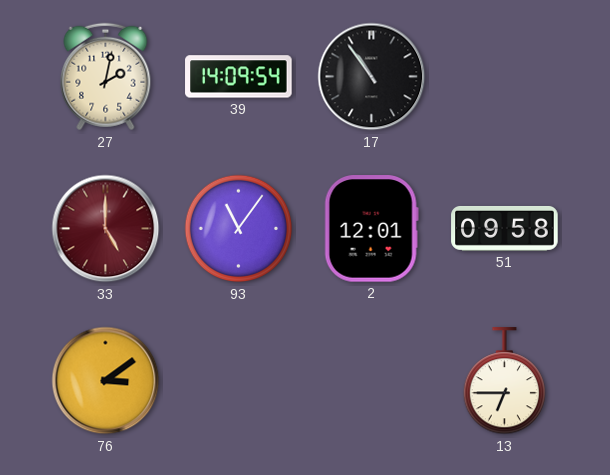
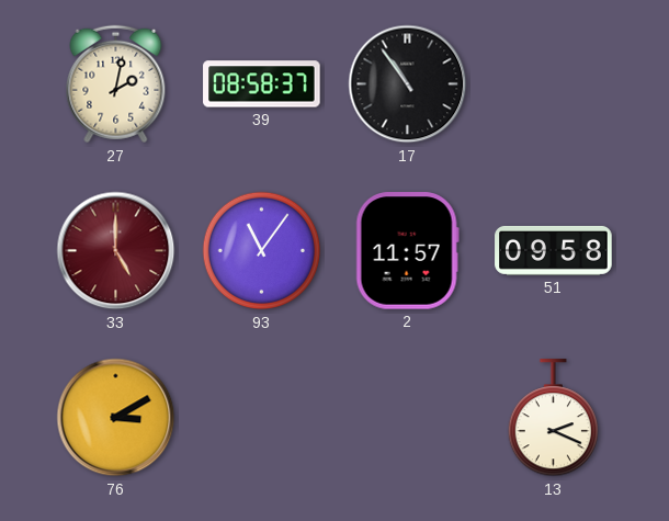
39: 14:09 -> 08:58 (262, 84)
2: 12:01 -> 11:57 (407, 251)
76: 3:09 -> 3:10 (116, 418)
13: 6:45 -> 2:19 (553, 418)
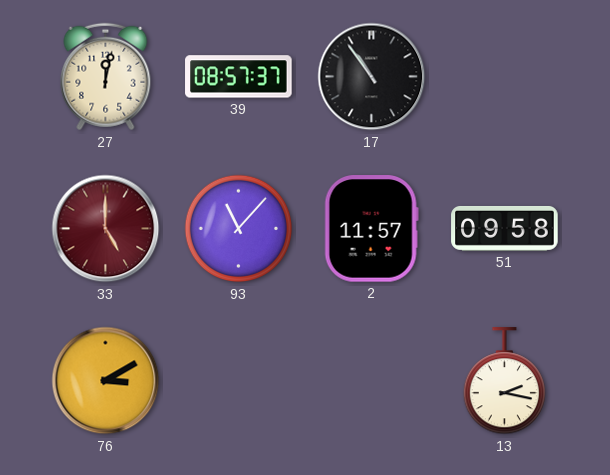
27: 2:02 -> 12:02 (106, 77)
39: 08:58 -> 08:57 (239, 77)
93: 11:06 -> 11:07 (239, 229)
13: 2:19 -> 2:17 (504, 381)
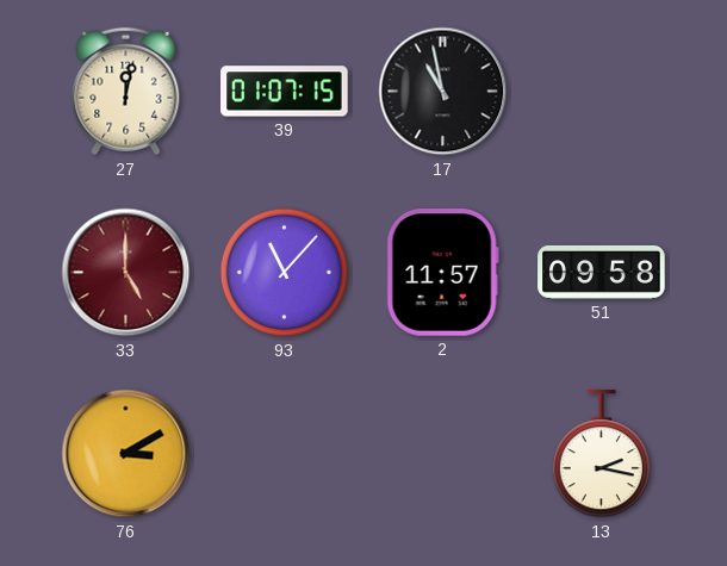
39: 08:57 -> 01:07 (285, 92)
17: 10:54 -> 10:58 (443, 92)
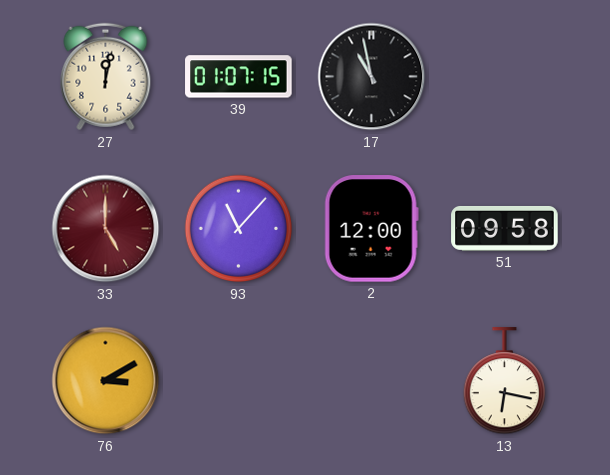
2: 11:57 -> 12:00 (371, 229)
13: 2:17 -> 6:17 (504, 381)
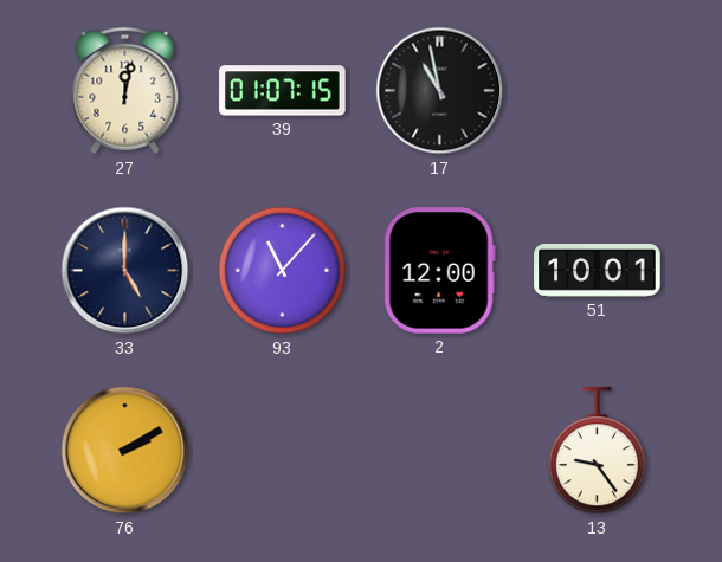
33 dial: burgundy -> navy (125, 271)
51: 09:58 -> 10:01 (598, 270)
76: 3:10 -> 2:10 (125, 451)
13: 6:17 -> 9:24 (597, 451)
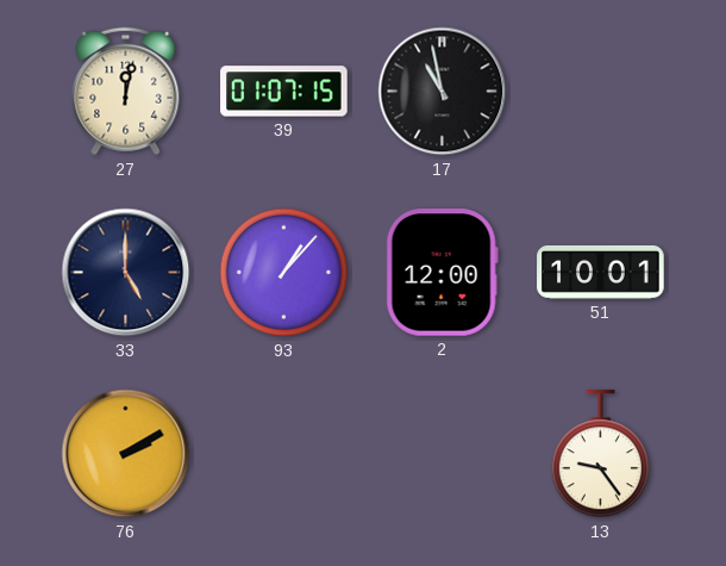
93: 11:07 -> 1:07 (284, 273)
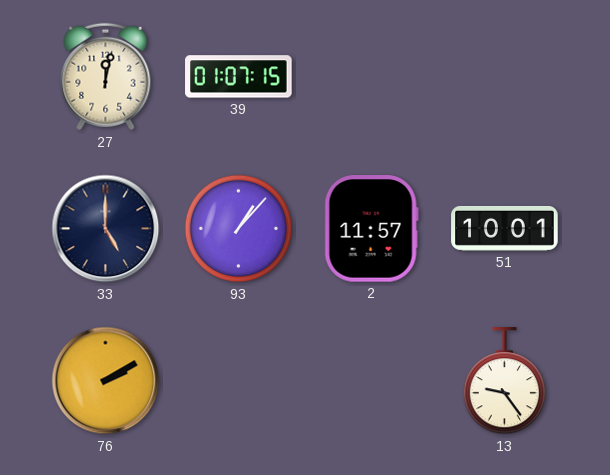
17: 10:58 -> none (443, 92)
2: 12:00 -> 11:57 (371, 229)
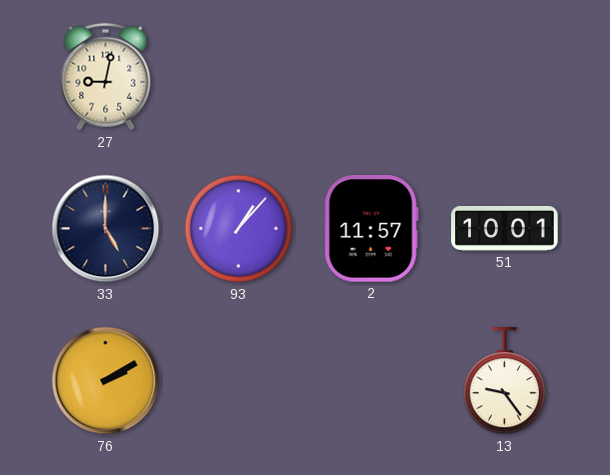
27: 12:02 -> 9:02 (106, 77)
39: 01:07 -> none (239, 77)
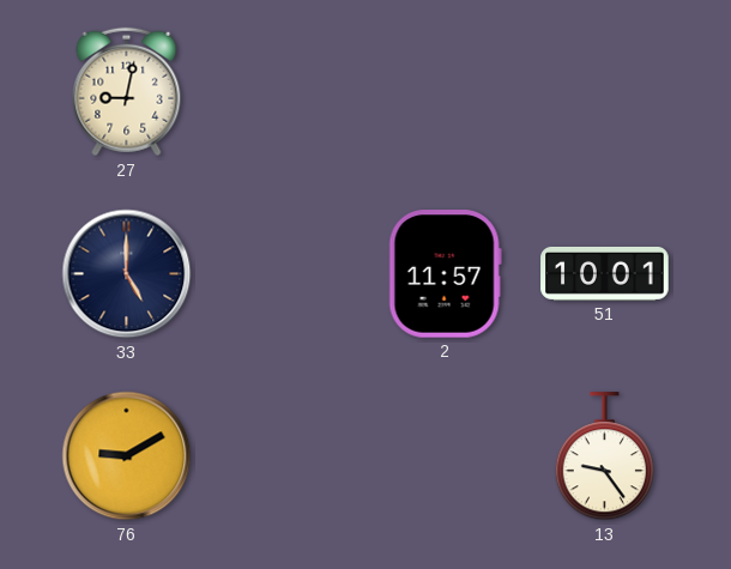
93: 1:07 -> none (239, 229)
76: 2:10 -> 9:10 (127, 456)
